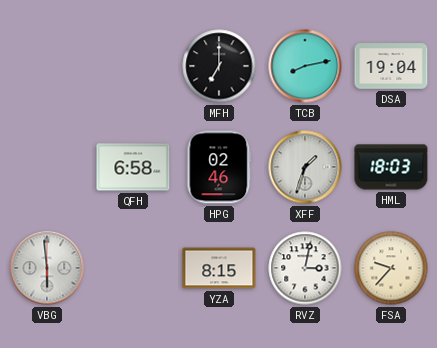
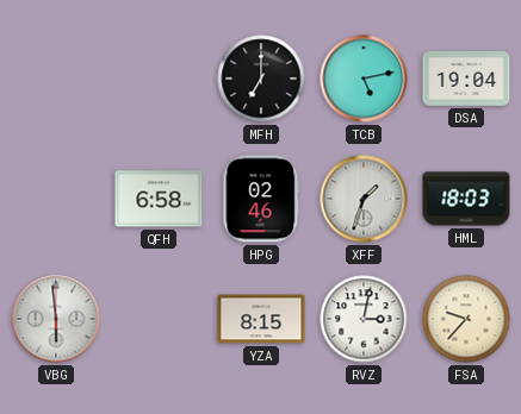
TCB: 8:13 -> 5:13 (364, 79)
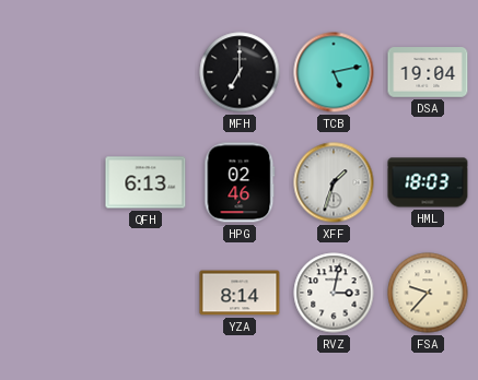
QFH: 6:58 -> 6:13 (145, 182)
VBG: 5:59 -> none (56, 319)
YZA: 8:15 -> 8:14 (240, 293)
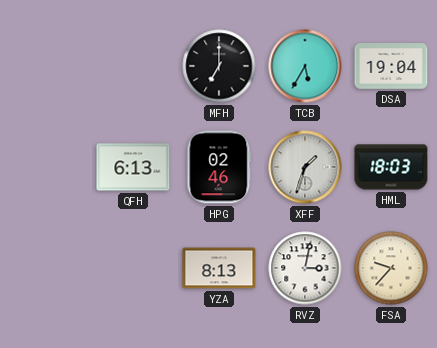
TCB: 5:13 -> 5:35 (305, 66)
YZA: 8:14 -> 8:13 (219, 268)
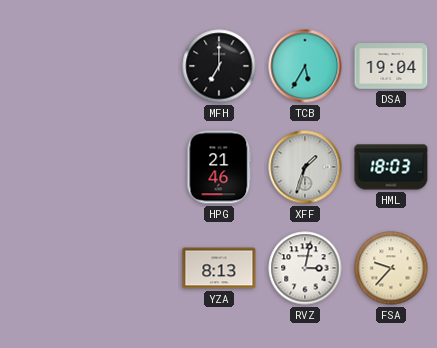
QFH: 6:13 -> none (133, 167)
HPG: 02:46 -> 21:46 (219, 167)
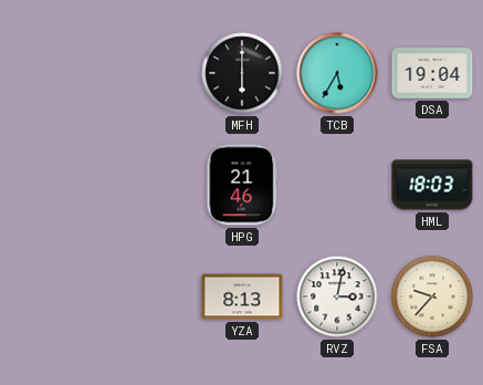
MFH: 7:00 -> 6:00 (242, 73)
XFF: 1:33 -> none (305, 167)
